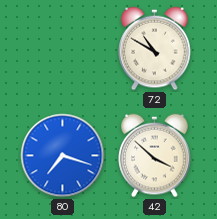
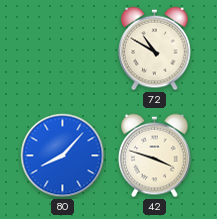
80: 7:18 -> 8:07 (63, 156)
42: 3:52 -> 3:48 (155, 156)
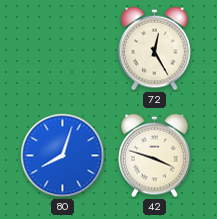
72: 10:50 -> 12:25 (155, 49)
80: 8:07 -> 8:03 (63, 156)
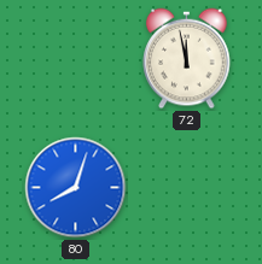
72: 12:25 -> 11:58 (187, 59)
42: 3:48 -> none (155, 156)
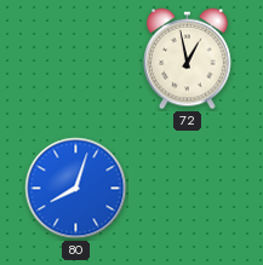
72: 11:58 -> 12:58 (188, 59)
